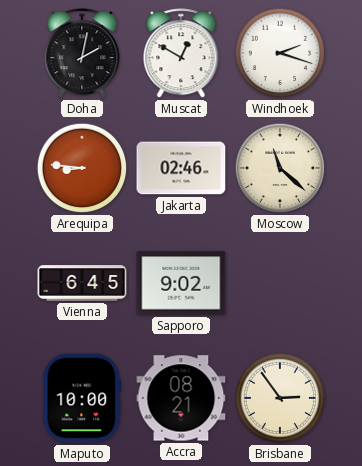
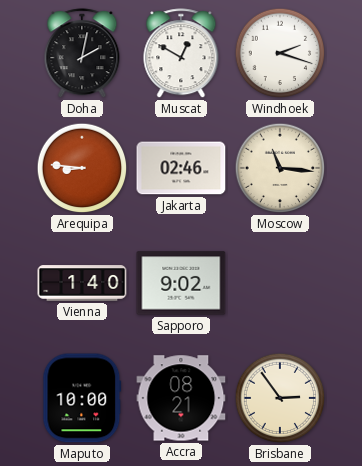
Moscow: 11:22 -> 11:16 (280, 168)
Vienna: 6:45 -> 1:40 (82, 283)
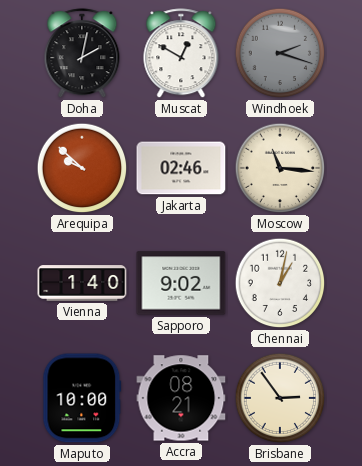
Windhoek dial: white -> grey (280, 53)
Arequipa: 8:46 -> 9:52 (82, 168)
Chennai: none -> 1:02 (280, 283)
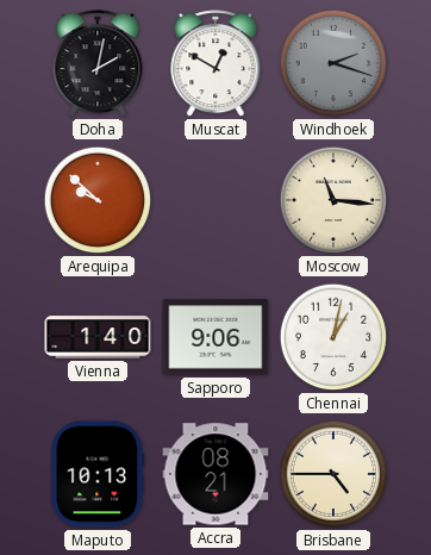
Jakarta: 02:46 -> none (181, 168)
Sapporo: 9:02 -> 9:06 (215, 337)
Maputo: 10:00 -> 10:13 (98, 474)
Brisbane: 2:54 -> 4:45 (333, 474)
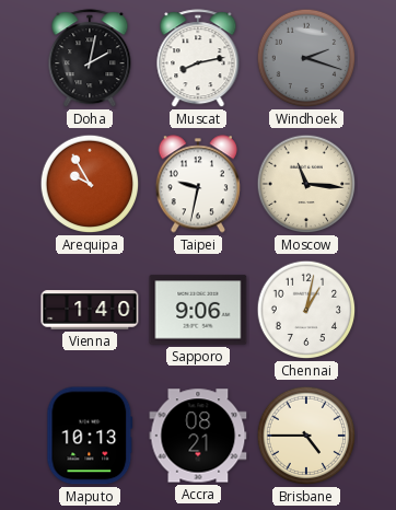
Muscat: 12:50 -> 8:13 (198, 59)
Arequipa: 9:52 -> 9:55 (90, 184)
Taipei: none -> 9:32 (198, 184)
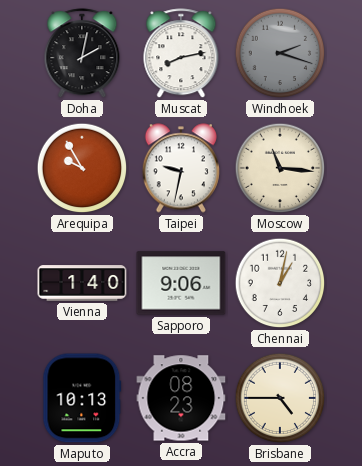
Accra: 08:21 -> 08:23 (181, 398)
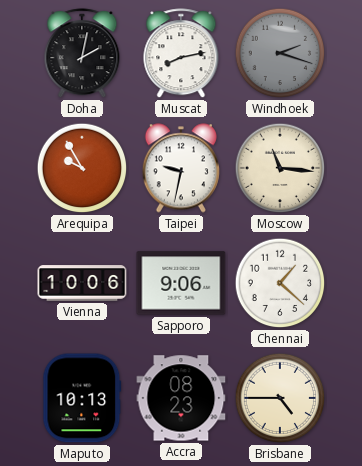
Vienna: 1:40 -> 10:06 (82, 283)
Chennai: 1:02 -> 1:22 (280, 283)
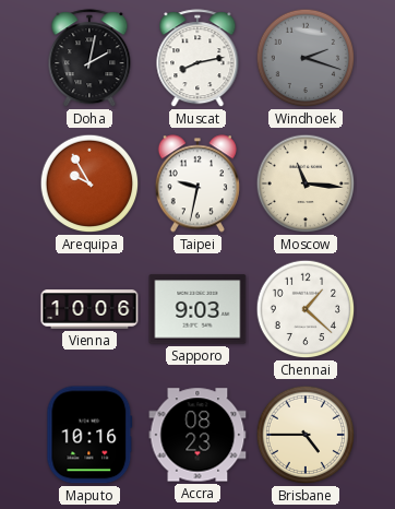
Sapporo: 9:06 -> 9:03 (197, 309)
Maputo: 10:13 -> 10:16 (89, 435)
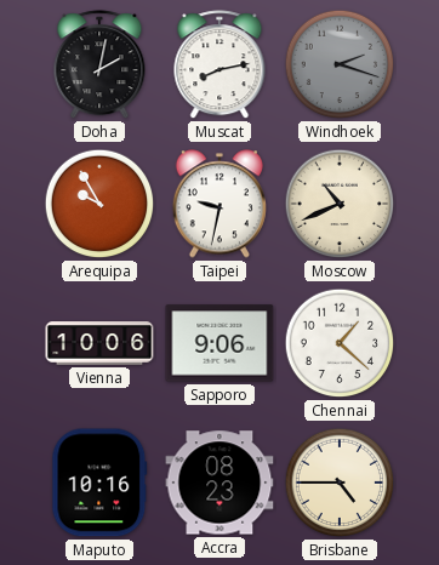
Moscow: 11:16 -> 10:41 (340, 204)
Sapporo: 9:03 -> 9:06 (219, 343)
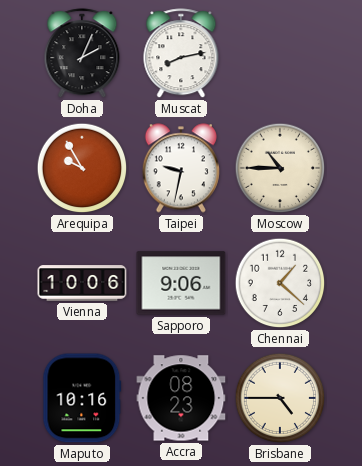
Doha: 2:02 -> 2:04 (82, 54)
Windhoek: 2:18 -> none (340, 64)
Moscow: 10:41 -> 10:45 (280, 168)
